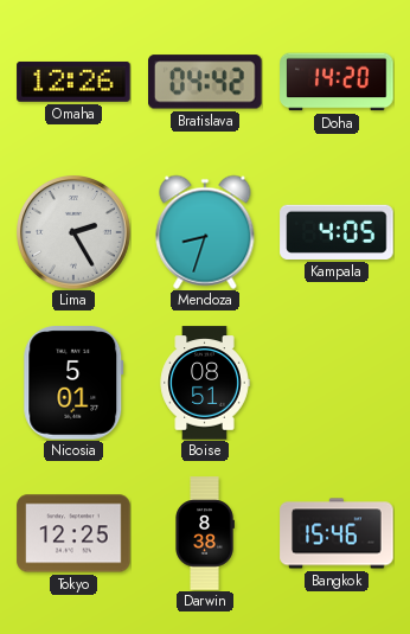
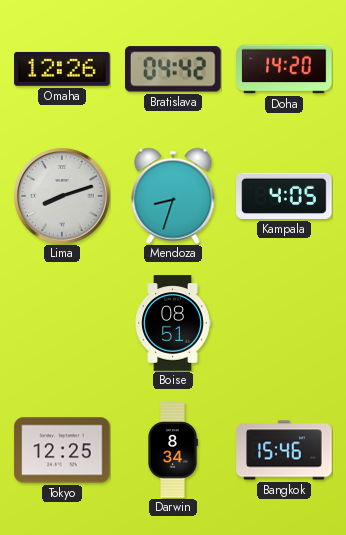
Lima: 2:25 -> 8:12 (63, 197)
Nicosia: 5:01 -> none (73, 383)
Darwin: 8:38 -> 8:34 (173, 450)
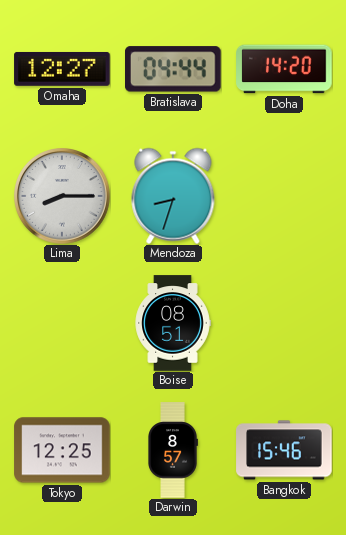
Omaha: 12:26 -> 12:27 (62, 69)
Bratislava: 04:42 -> 04:44 (174, 69)
Lima: 8:12 -> 8:15 (63, 197)
Kampala: 4:05 -> none (284, 196)
Darwin: 8:34 -> 8:57 (173, 450)
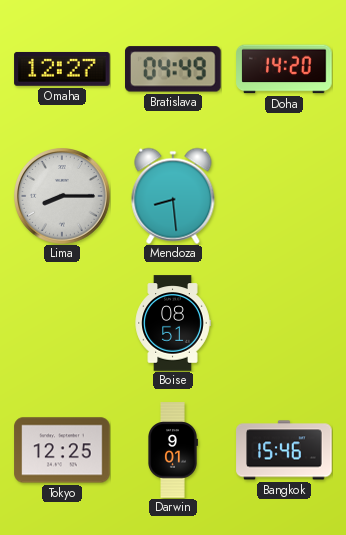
Bratislava: 04:44 -> 04:49 (174, 69)
Mendoza: 8:33 -> 8:29 (173, 196)
Darwin: 8:57 -> 9:01 (173, 450)
